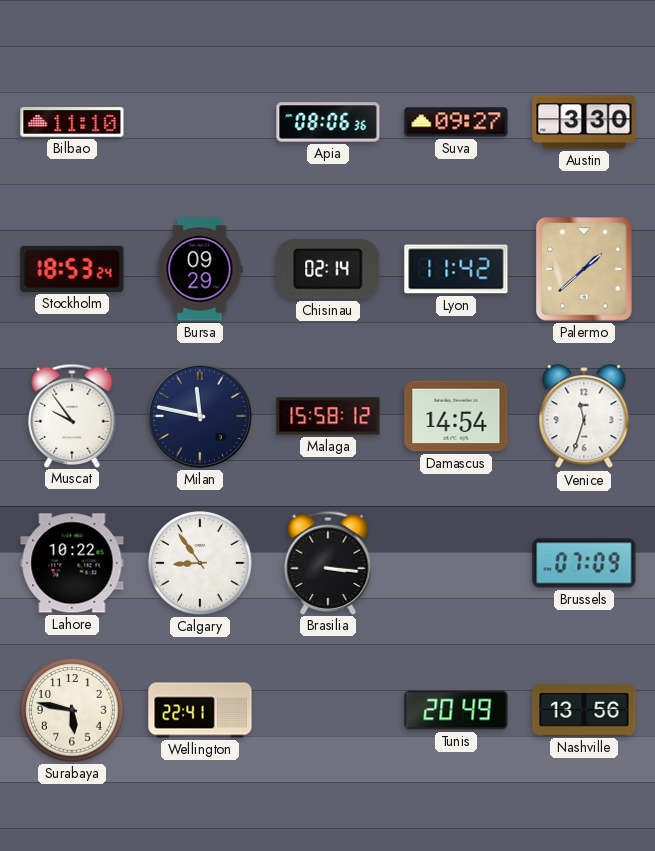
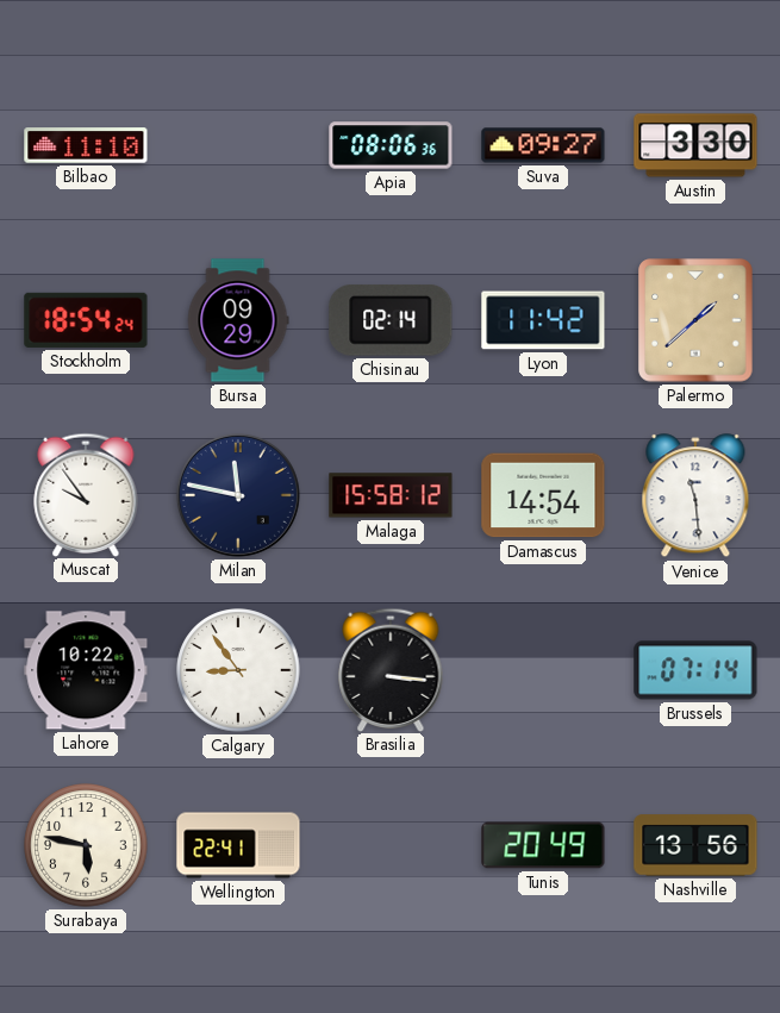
Stockholm: 18:53 -> 18:54 (86, 320)
Venice: 11:33 -> 11:29 (695, 496)
Brussels: 07:09 -> 07:14 (695, 670)
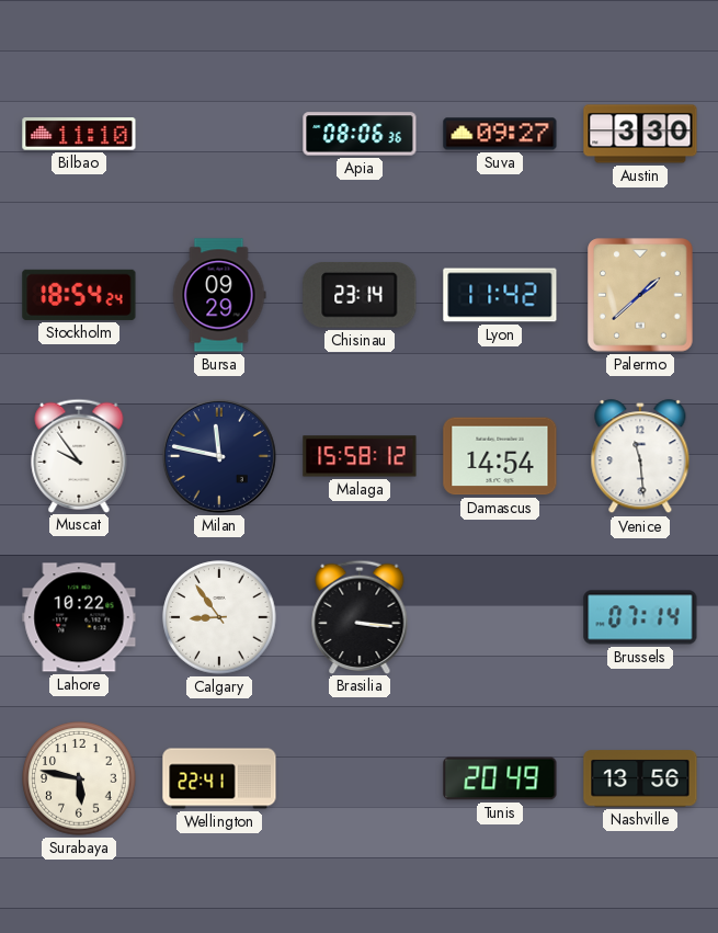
Chisinau: 02:14 -> 23:14 (360, 295)
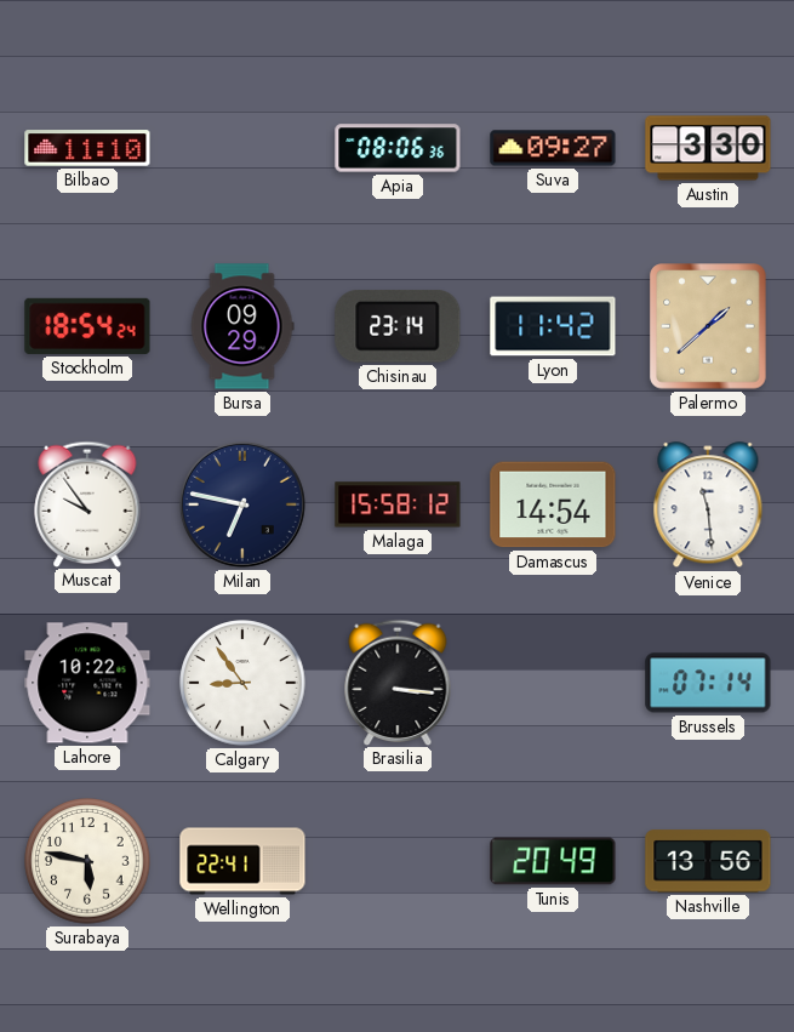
Milan: 11:47 -> 6:47 (242, 504)
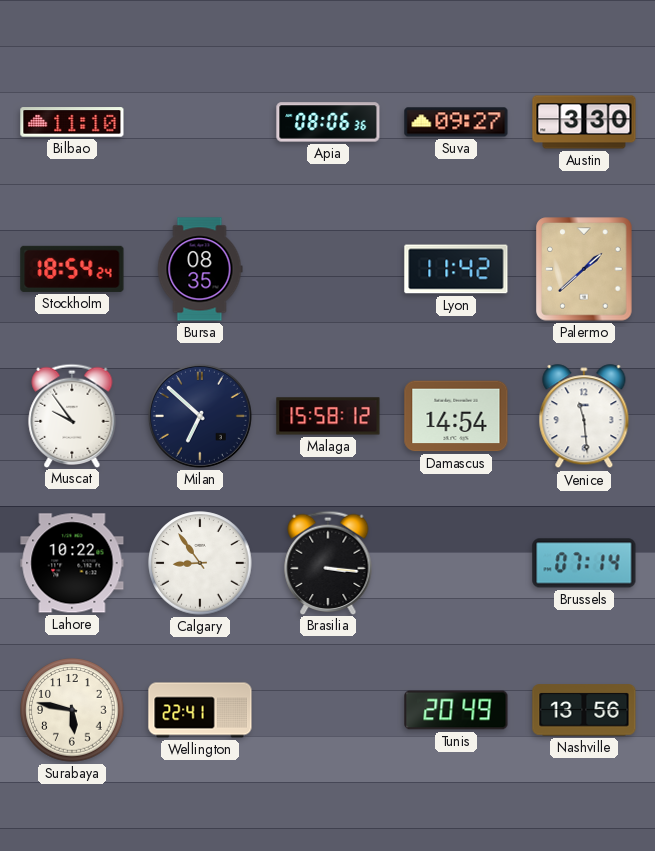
Bursa: 09:29 -> 08:35 (200, 269)
Chisinau: 23:14 -> none (398, 326)
Milan: 6:47 -> 6:52 (200, 416)
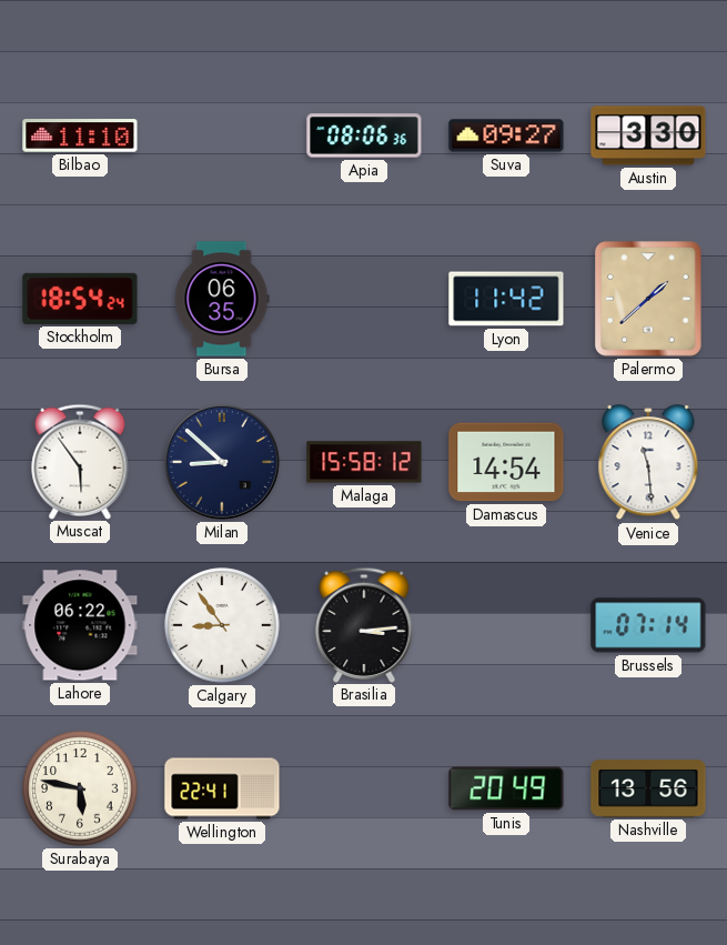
Bursa: 08:35 -> 06:35 (222, 299)
Muscat: 9:54 -> 5:54 (80, 461)
Milan: 6:52 -> 8:52 (222, 462)
Lahore: 10:22 -> 06:22 (80, 625)
Brasilia: 3:16 -> 3:14 (364, 624)
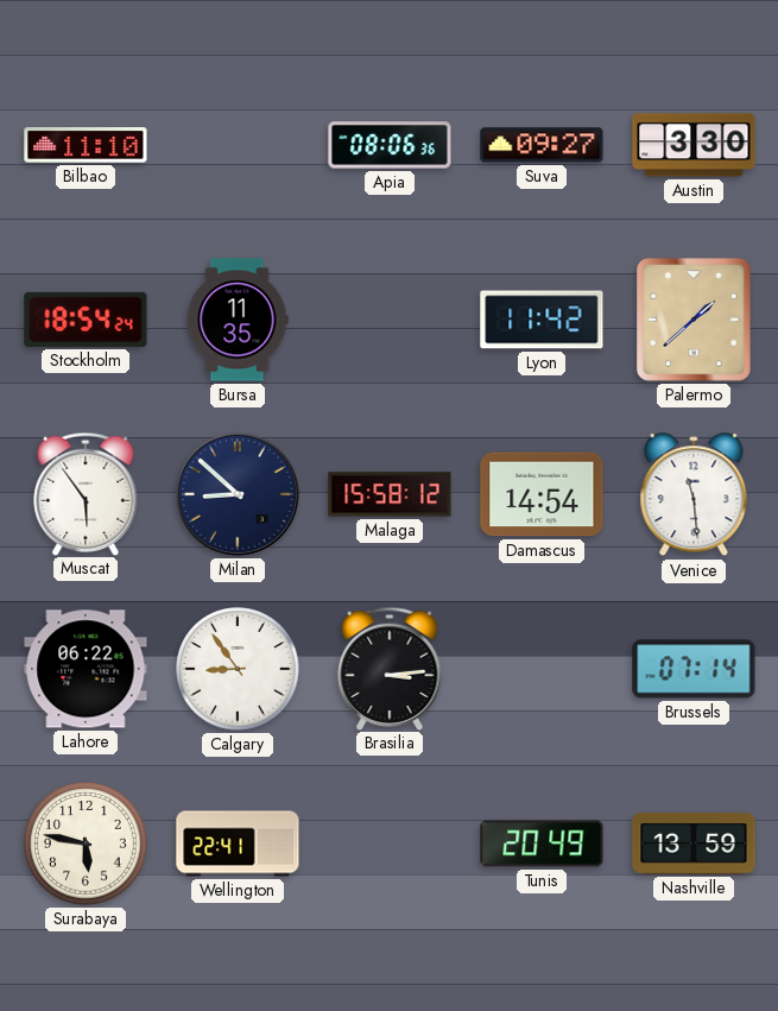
Bursa: 06:35 -> 11:35 (238, 320)
Nashville: 13:56 -> 13:59 (694, 843)
